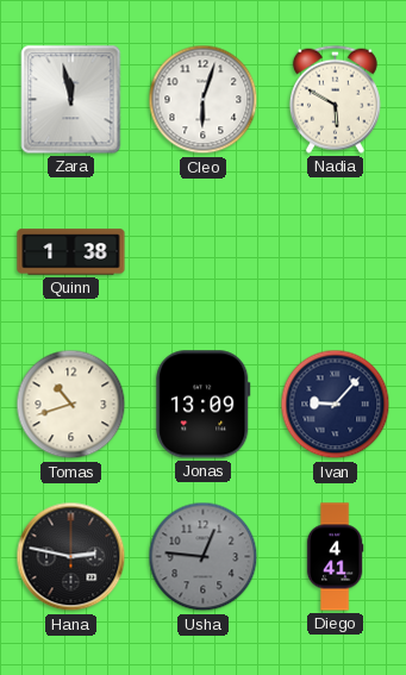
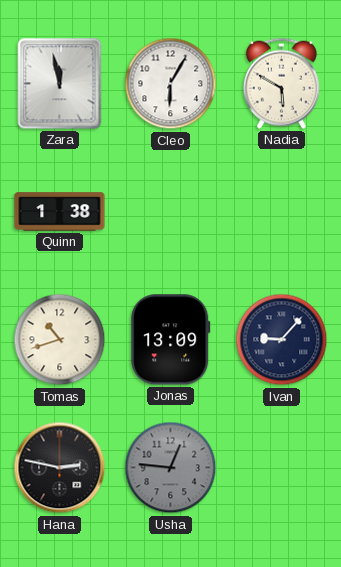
Cleo: 6:03 -> 6:05 (171, 84)
Diego: 4:41 -> none (335, 557)
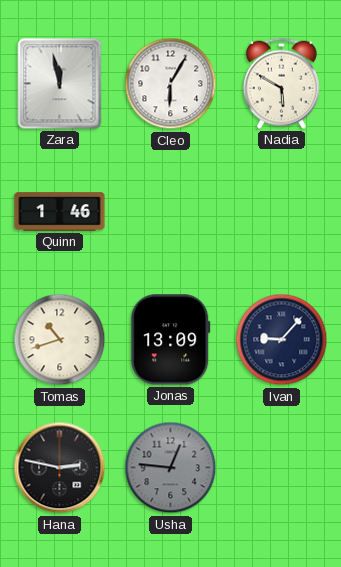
Quinn: 1:38 -> 1:46 (60, 212)
